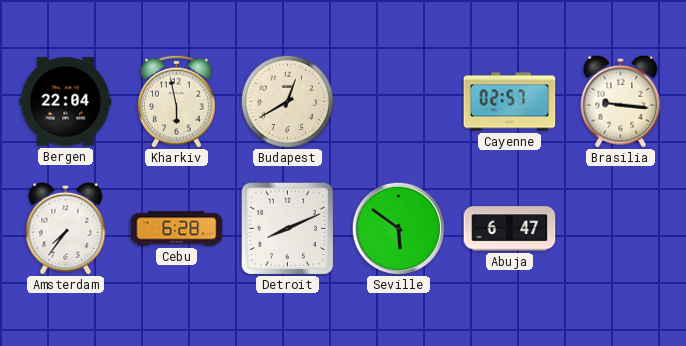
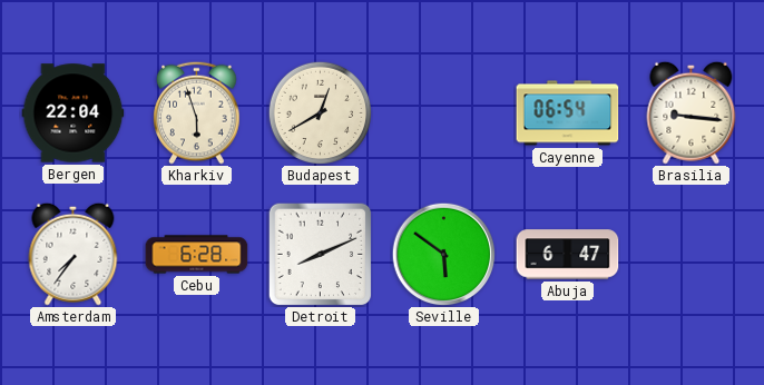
Kharkiv: 5:58 -> 5:57 (197, 112)
Cayenne: 02:57 -> 06:54 (568, 113)
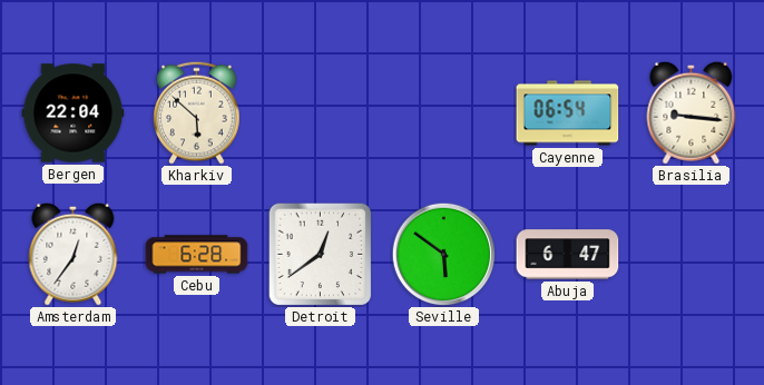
Kharkiv: 5:57 -> 5:52 (197, 112)
Budapest: 12:40 -> none (320, 112)
Amsterdam: 7:36 -> 12:36 (74, 254)
Detroit: 8:11 -> 12:39 (320, 254)
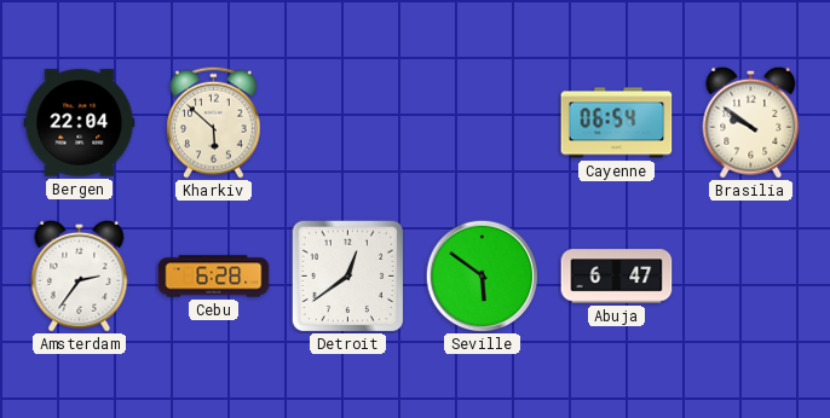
Brasilia: 9:16 -> 9:51 (751, 122)
Amsterdam: 12:36 -> 2:36 (80, 275)
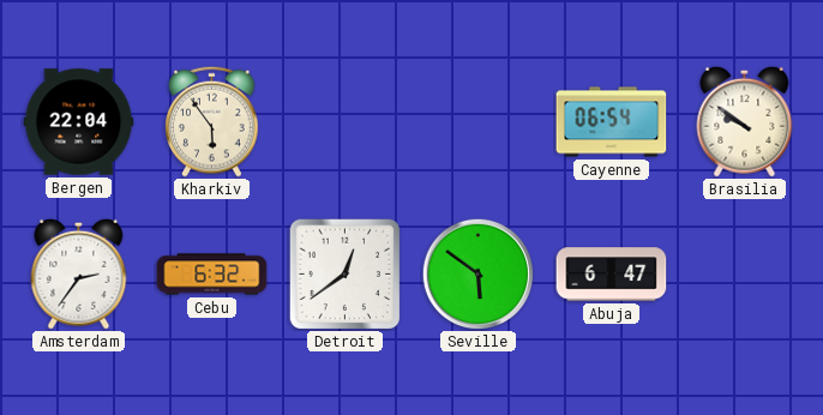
Kharkiv: 5:52 -> 5:54 (212, 121)
Cebu: 6:28 -> 6:32 (212, 275)
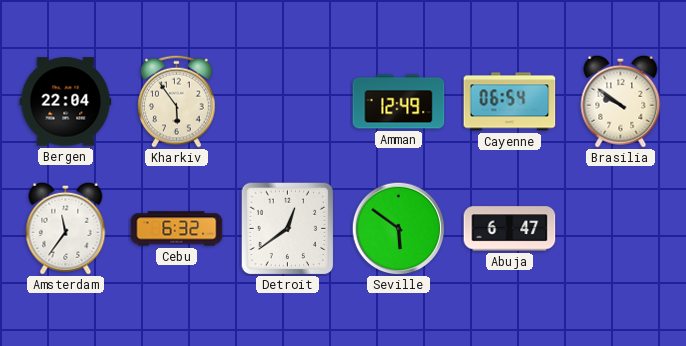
Amman: none -> 12:49 (399, 102)
Amsterdam: 2:36 -> 11:36 (66, 228)
